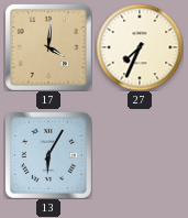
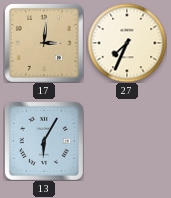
17: 4:01 -> 3:01 (44, 43)
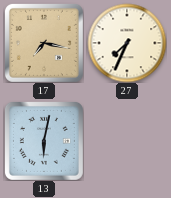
17: 3:01 -> 7:17 (44, 43)
13: 6:05 -> 6:02 (44, 141)
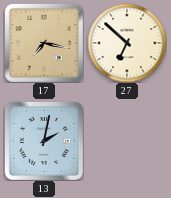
27: 7:34 -> 6:52 (127, 43)
13: 6:02 -> 2:02 (44, 141)
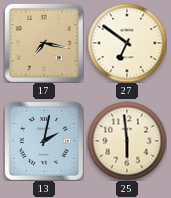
27: 6:52 -> 6:51 (127, 43)
25: none -> 5:59 (127, 141)
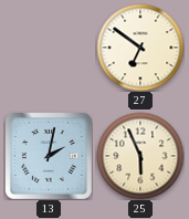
17: 7:17 -> none (44, 43)
25: 5:59 -> 5:56 (140, 156)
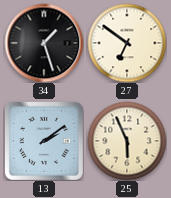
34: none -> 1:27 (44, 43)
13: 2:02 -> 2:09 (44, 141)
